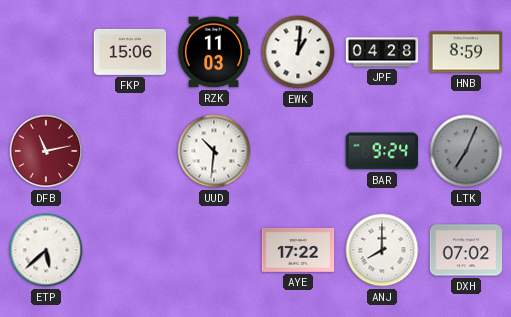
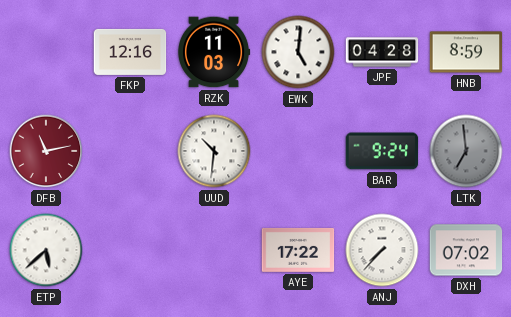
FKP: 15:06 -> 12:16 (130, 52)
EWK: 1:01 -> 5:01 (298, 52)
LTK: 7:04 -> 6:59 (466, 151)
ANJ: 8:00 -> 7:37 (382, 250)
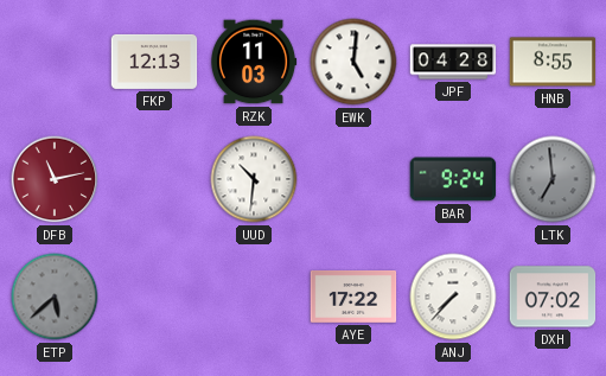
FKP: 12:16 -> 12:13 (154, 62)
HNB: 8:59 -> 8:55 (553, 62)
ETP dial: white -> grey (55, 297)
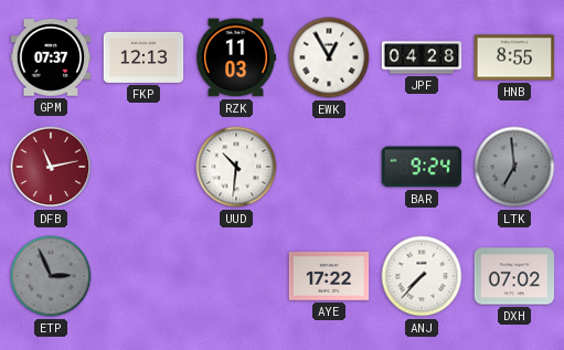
GPM: none -> 07:37 (51, 57)
EWK: 5:01 -> 12:55 (329, 57)
ETP: 5:38 -> 2:56 (51, 276)
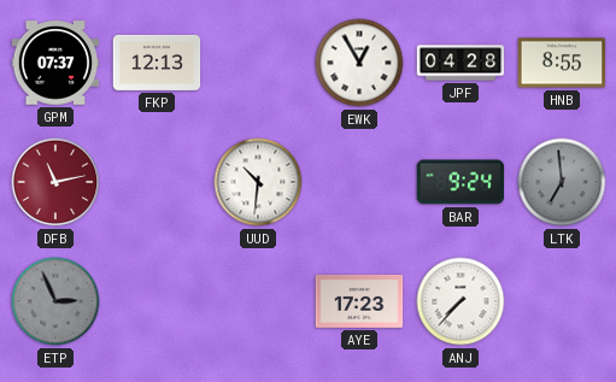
RZK: 11:03 -> none (236, 57)
AYE: 17:22 -> 17:23 (359, 301)
DXH: 07:02 -> none (514, 276)
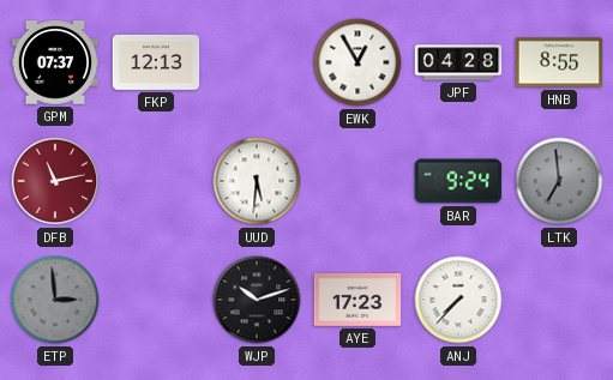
UUD: 10:31 -> 5:31 (257, 181)
ETP: 2:56 -> 2:59 (55, 300)
WJP: none -> 10:12 (257, 300)
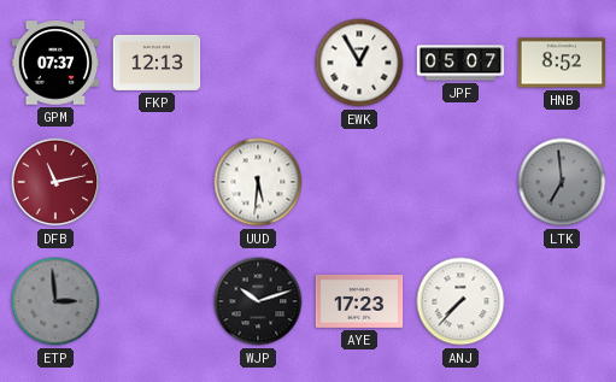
JPF: 04:28 -> 05:07 (460, 63)
HNB: 8:55 -> 8:52 (562, 63)
BAR: 9:24 -> none (458, 181)
